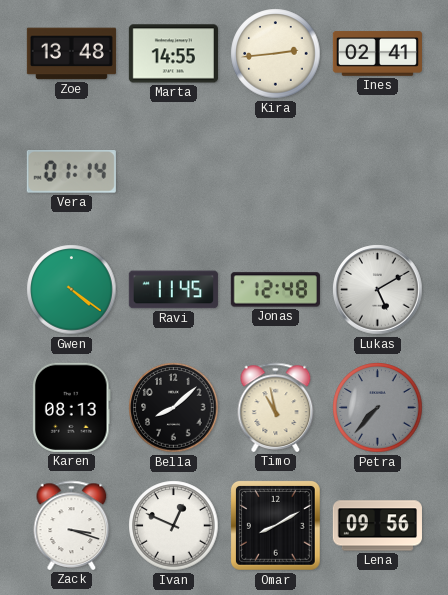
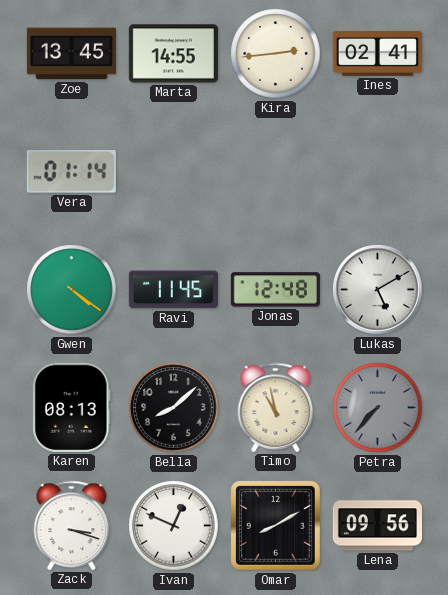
Zoe: 13:48 -> 13:45 (71, 54)
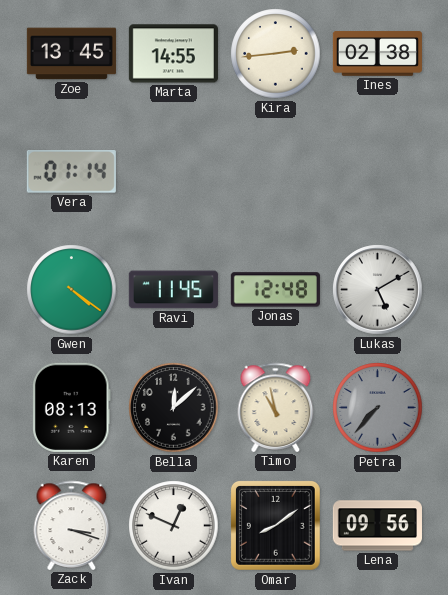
Ines: 02:41 -> 02:38 (377, 54)
Bella: 8:08 -> 12:08 (174, 408)
Omar: 8:10 -> 8:09 (276, 526)
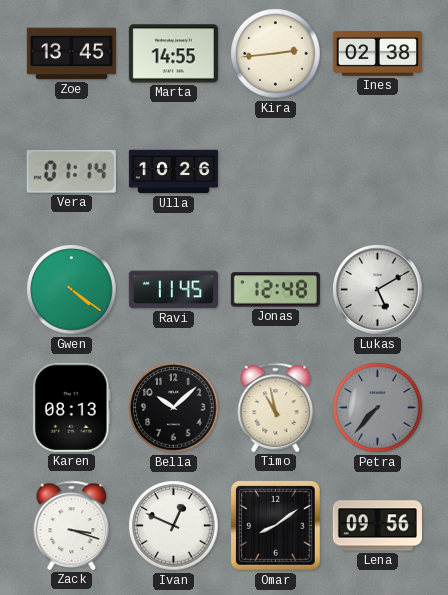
Ulla: none -> 10:26 (173, 172)
Bella: 12:08 -> 10:08 (174, 408)
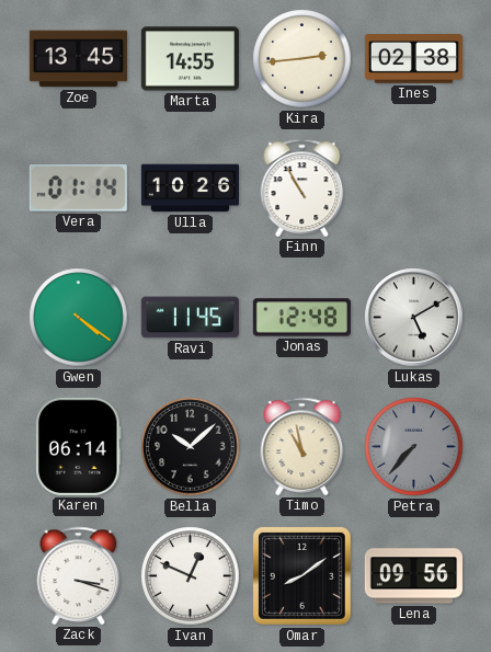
Finn: none -> 10:55 (302, 187)
Karen: 08:13 -> 06:14 (79, 446)
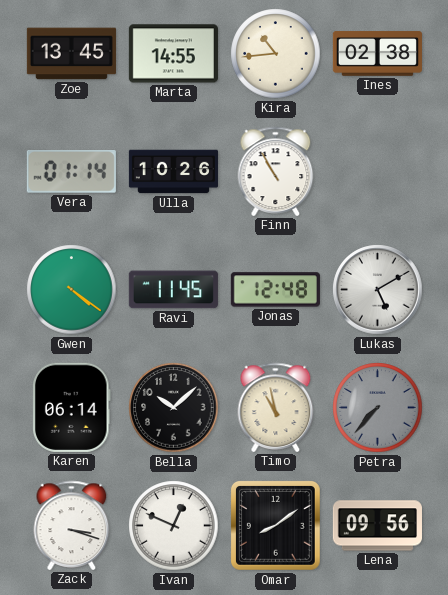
Kira: 2:44 -> 10:44 (276, 54)
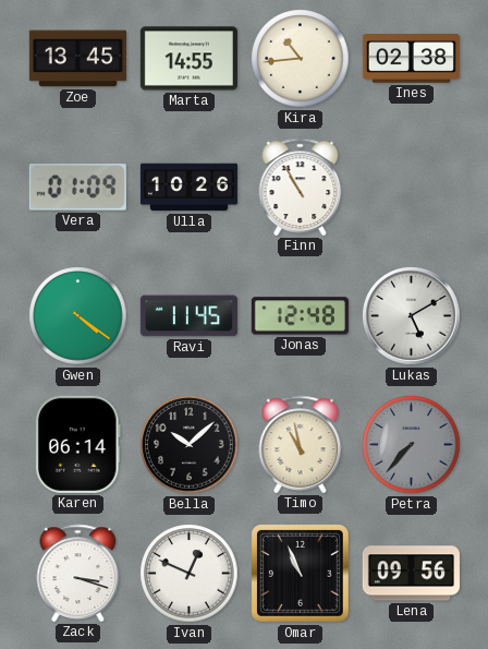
Vera: 01:14 -> 01:09 (77, 188)
Omar: 8:09 -> 10:56 (301, 574)
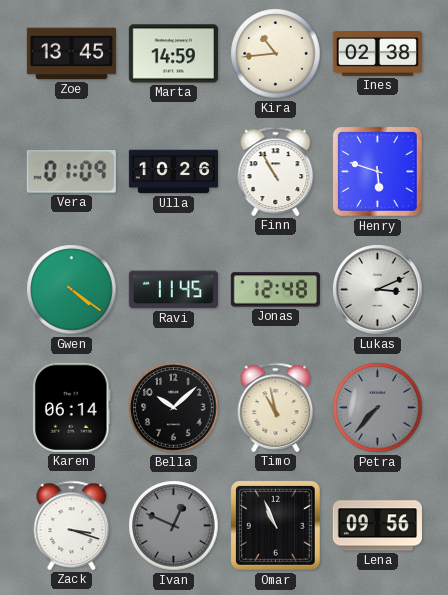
Marta: 14:55 -> 14:59 (173, 54)
Henry: none -> 5:48 (378, 172)
Lukas: 5:10 -> 3:11 (378, 290)
Ivan dial: white -> grey (174, 526)
